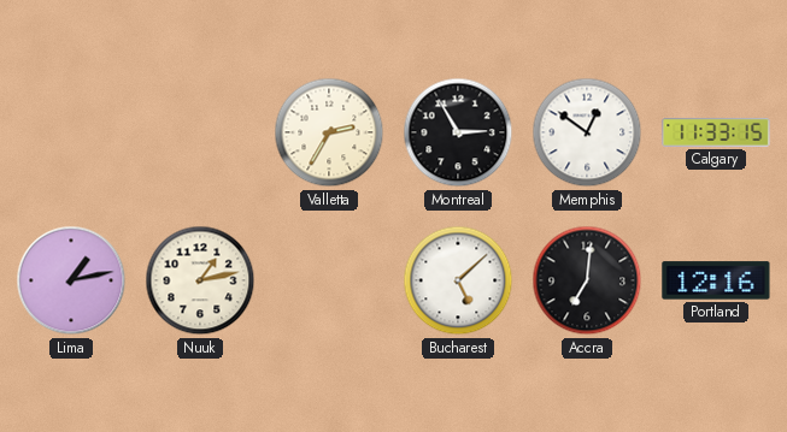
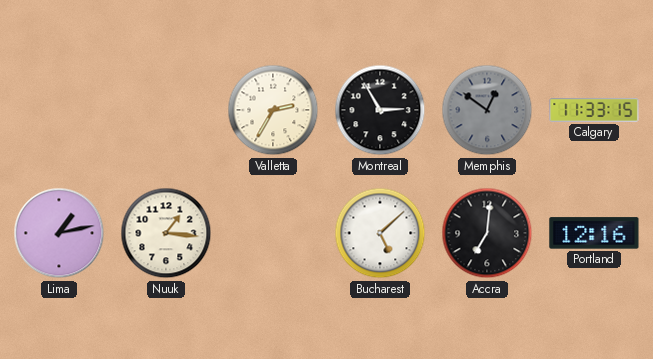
Memphis dial: white -> grey (487, 110)
Nuuk: 1:13 -> 1:16 (166, 233)
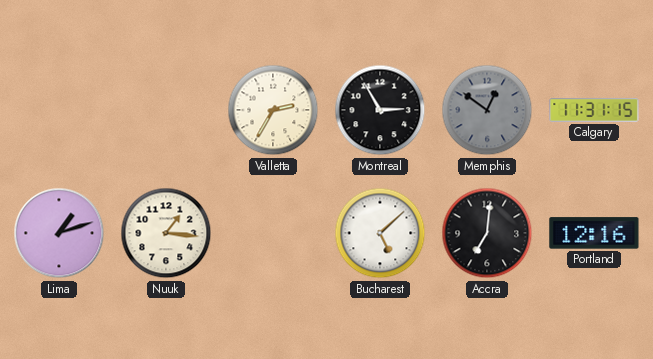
Calgary: 11:33 -> 11:31 (594, 111)
Lima: 1:13 -> 1:12 (59, 233)
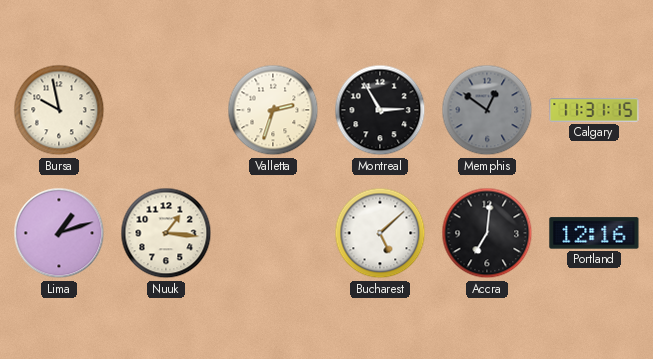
Bursa: none -> 9:58 (59, 110)
Valletta: 2:35 -> 2:33 (273, 110)
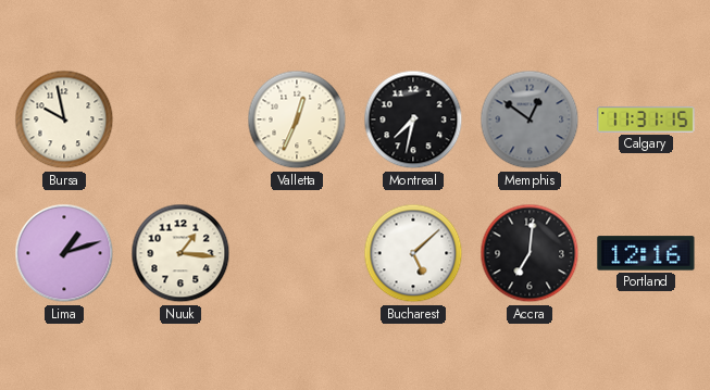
Valletta: 2:33 -> 12:34 (297, 119)
Montreal: 2:55 -> 7:32 (413, 119)
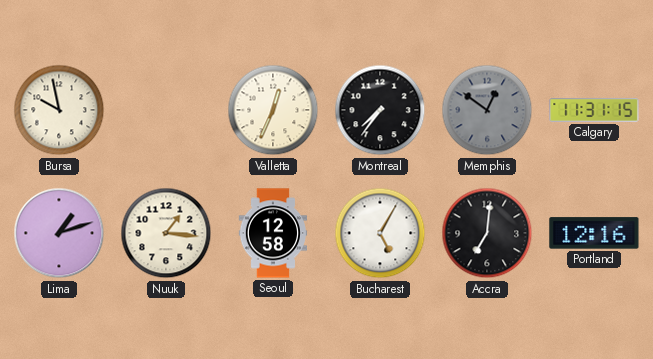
Montreal: 7:32 -> 7:36 (380, 110)
Seoul: none -> 12:58 (272, 233)
Bucharest: 5:08 -> 5:05 (380, 233)
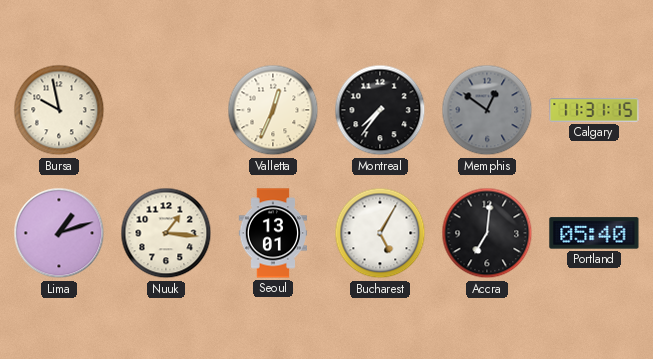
Seoul: 12:58 -> 13:01 (272, 233)
Portland: 12:16 -> 05:40 (594, 233)
